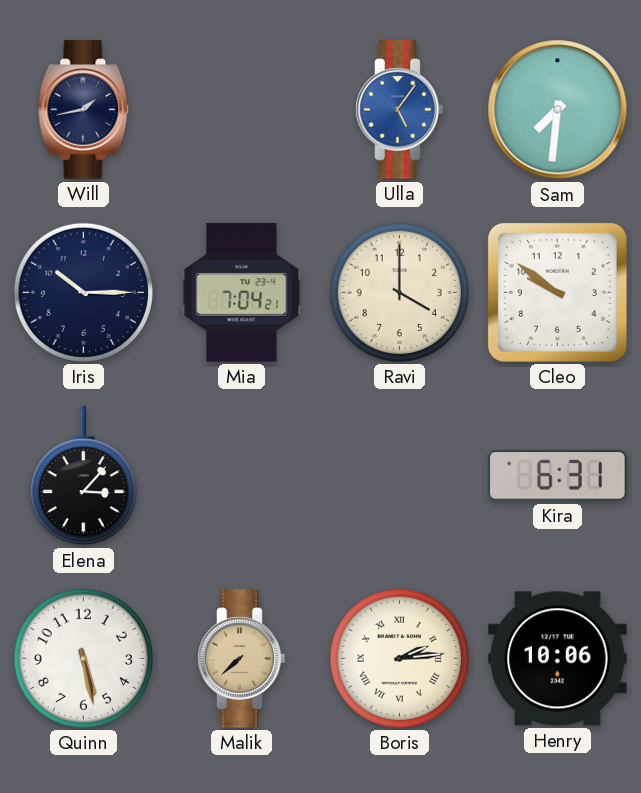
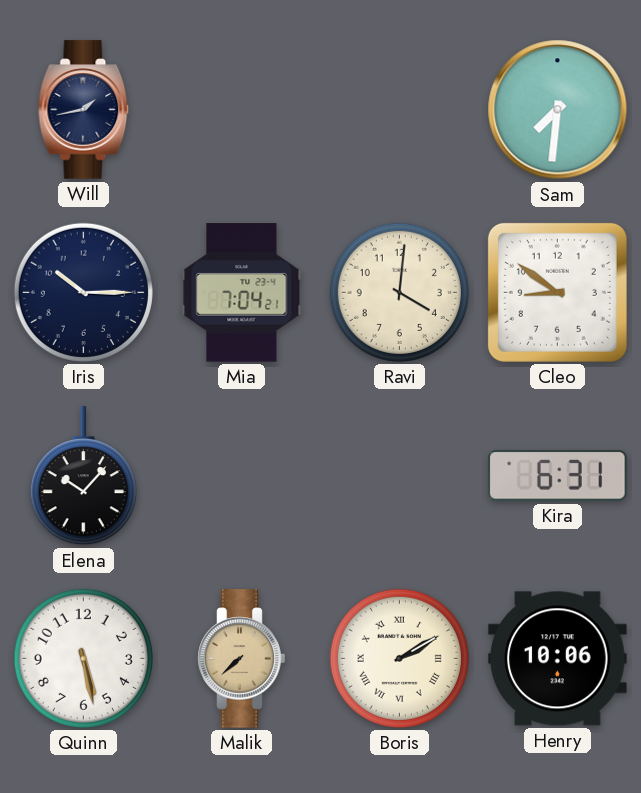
Ulla: 5:06 -> none (400, 110)
Ravi: 4:00 -> 4:01 (399, 292)
Cleo: 9:51 -> 8:51 (557, 292)
Elena: 3:07 -> 10:07 (83, 476)
Boris: 2:14 -> 2:10 (399, 658)
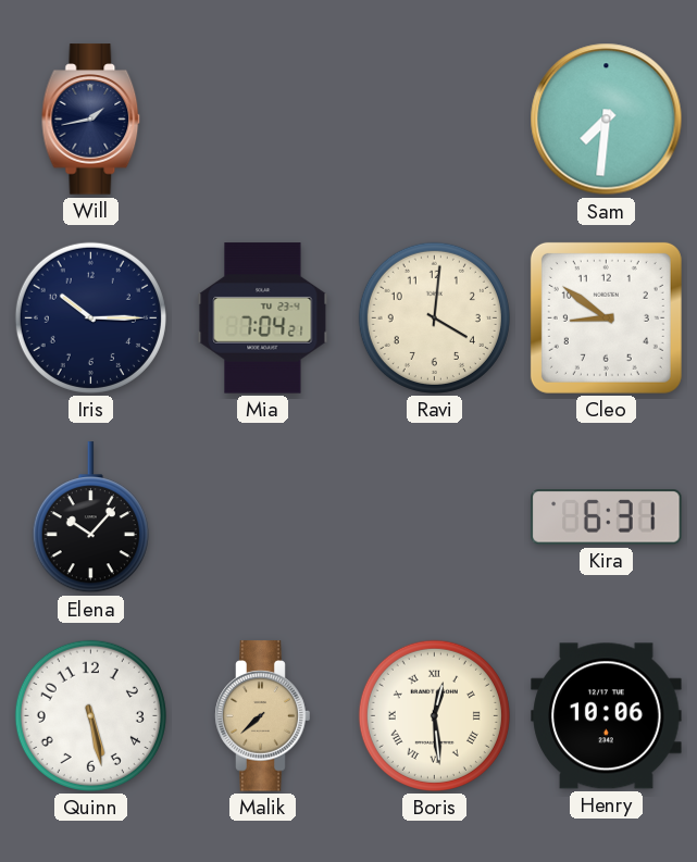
Boris: 2:10 -> 12:29 (434, 715)
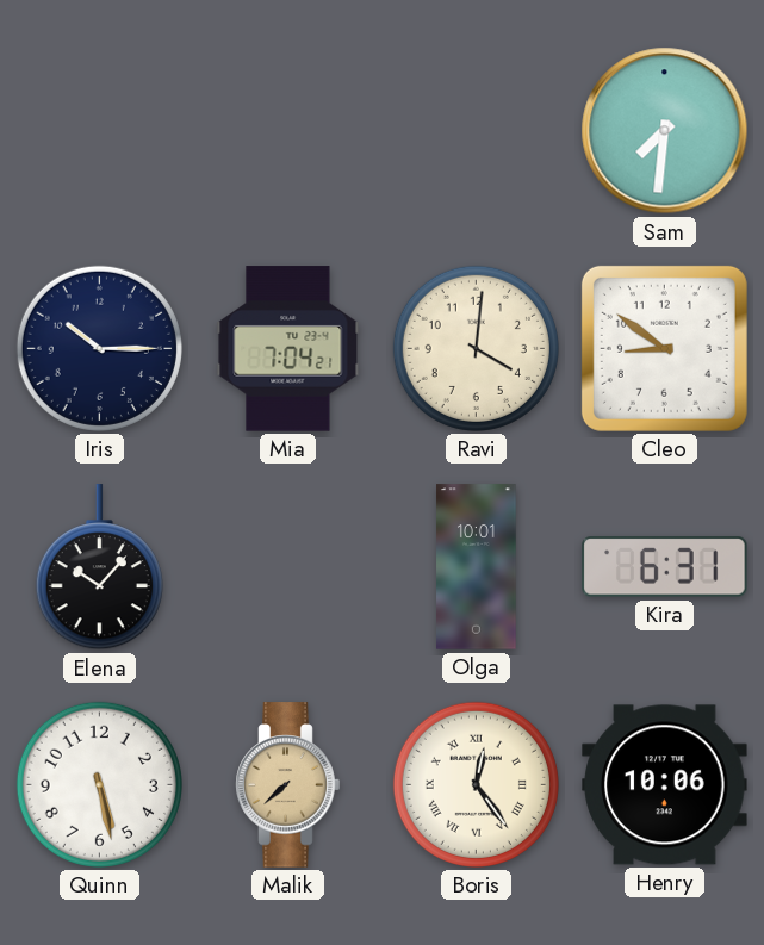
Will: 1:43 -> none (91, 120)
Olga: none -> 10:01 (477, 567)
Boris: 12:29 -> 12:24 (476, 784)
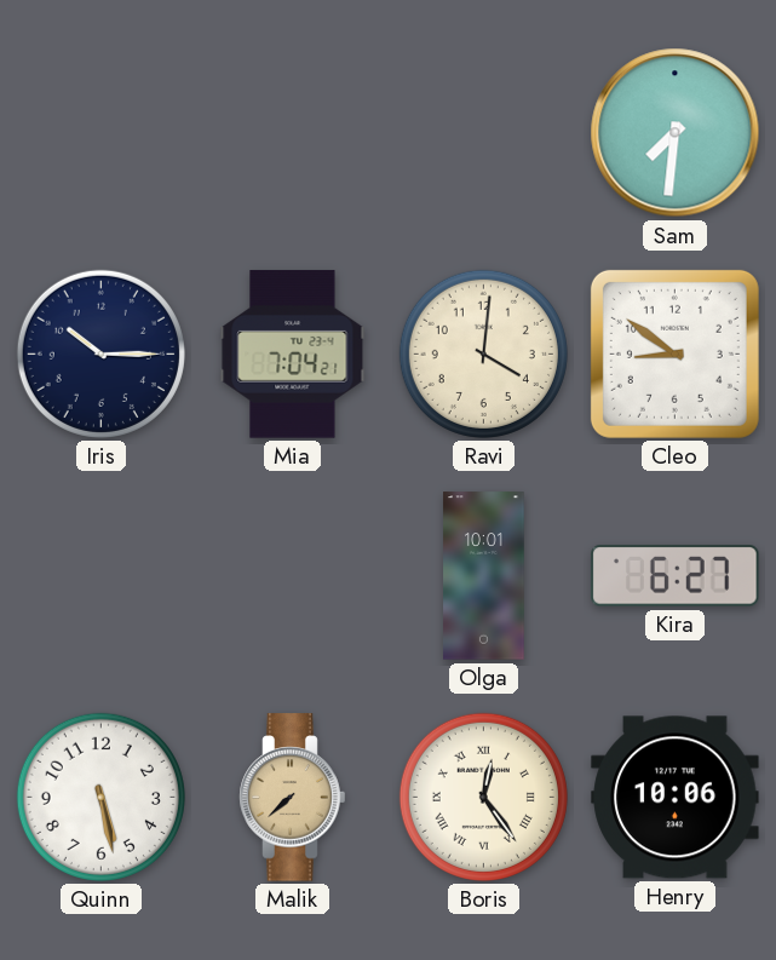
Elena: 10:07 -> none (99, 567)
Kira: 6:31 -> 6:27 (676, 576)
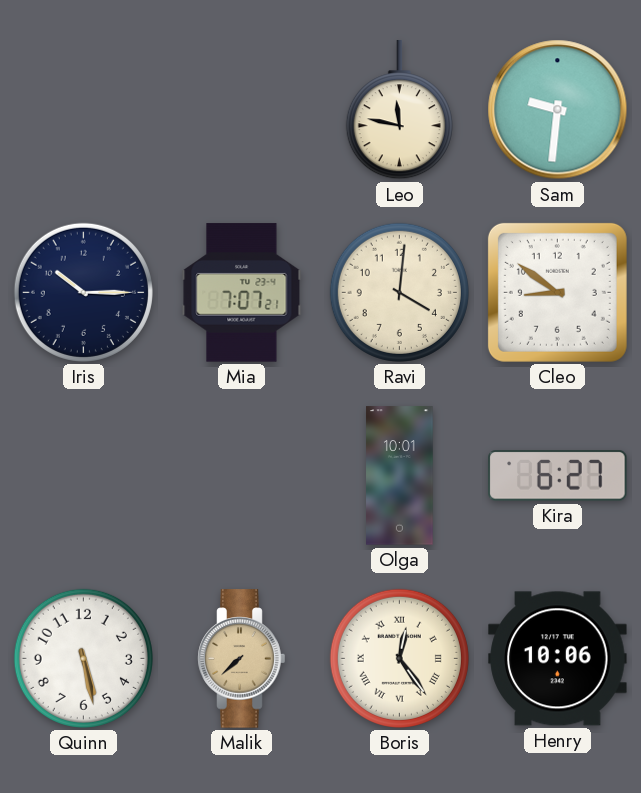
Leo: none -> 11:47 (399, 110)
Sam: 7:31 -> 9:31 (558, 110)
Mia: 7:04 -> 7:07 (242, 293)
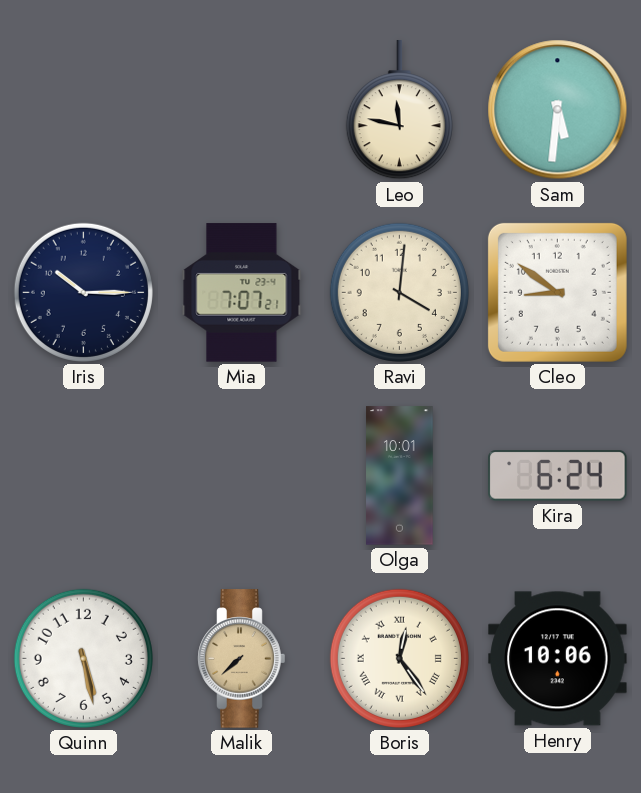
Sam: 9:31 -> 5:31 (558, 110)
Kira: 6:27 -> 6:24 (558, 476)
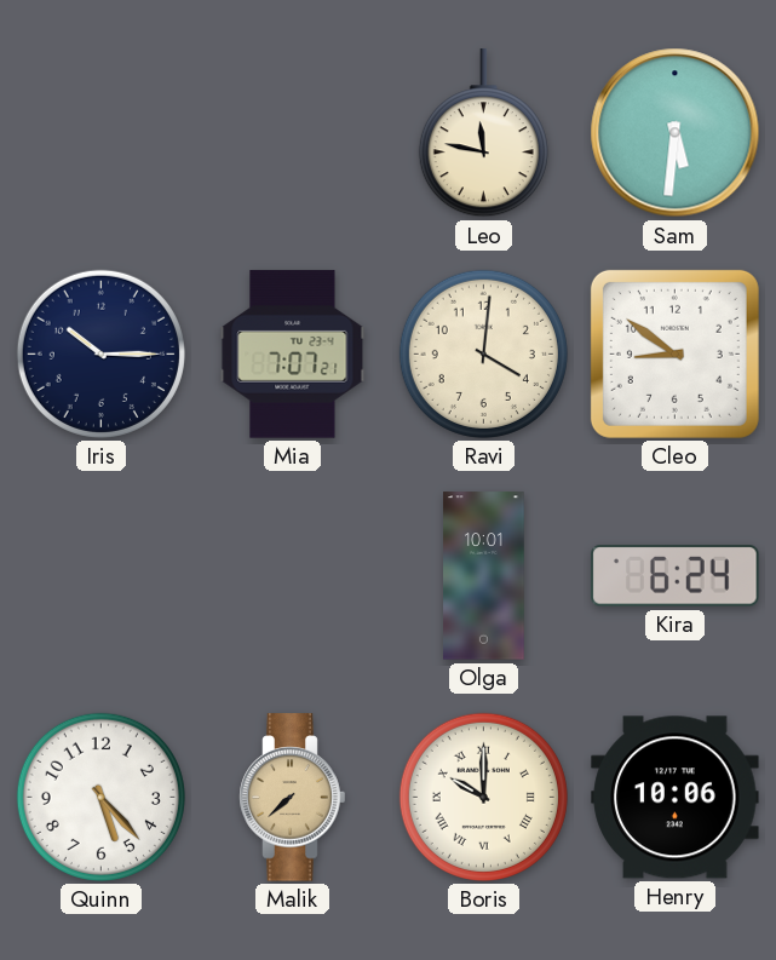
Quinn: 5:28 -> 5:23 (100, 797)
Boris: 12:24 -> 10:00 (483, 797)
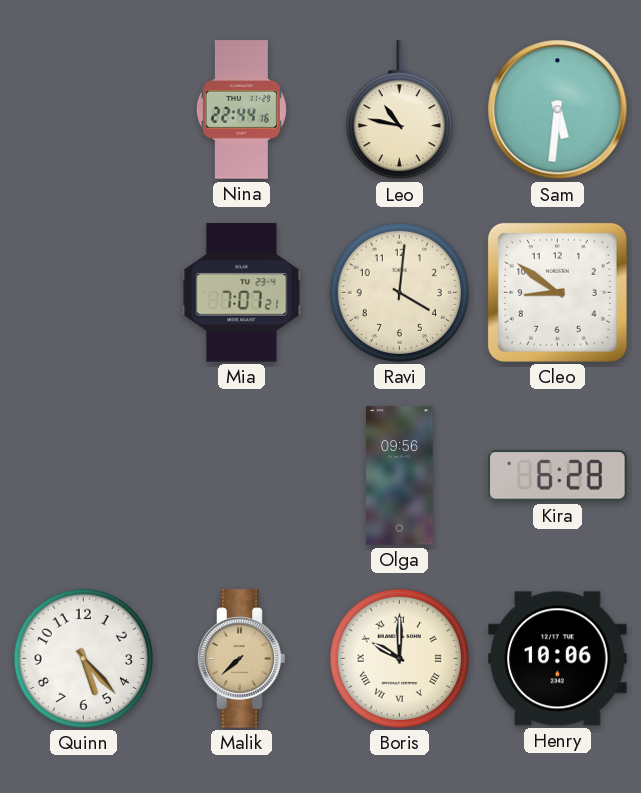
Nina: none -> 22:44 (241, 110)
Leo: 11:47 -> 10:47 (399, 110)
Iris: 10:15 -> none (100, 353)
Olga: 10:01 -> 09:56 (400, 476)
Kira: 6:24 -> 6:28 (558, 476)
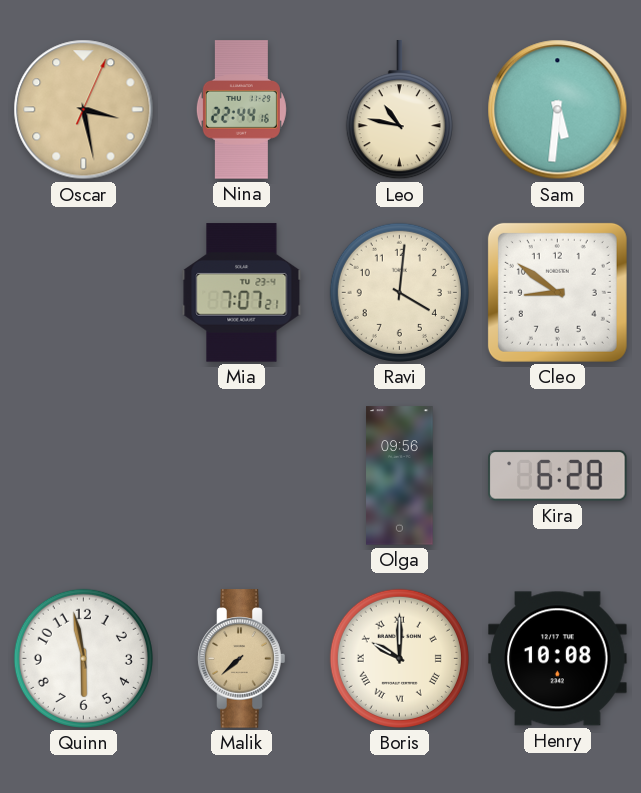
Oscar: none -> 3:28 (84, 110)
Quinn: 5:23 -> 5:58 (83, 658)
Henry: 10:06 -> 10:08 (558, 659)
